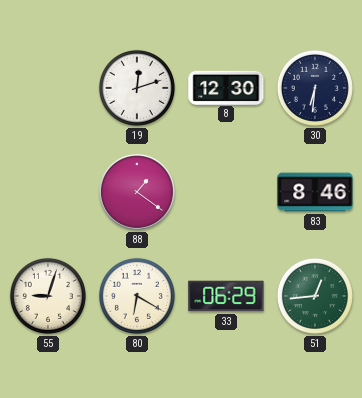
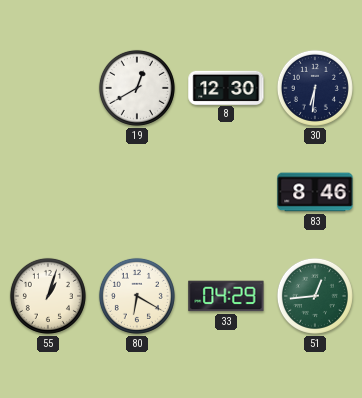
19: 12:12 -> 12:40 (137, 88)
88: 1:21 -> none (137, 192)
55: 9:03 -> 1:03 (48, 296)
33: 06:29 -> 04:29 (226, 296)
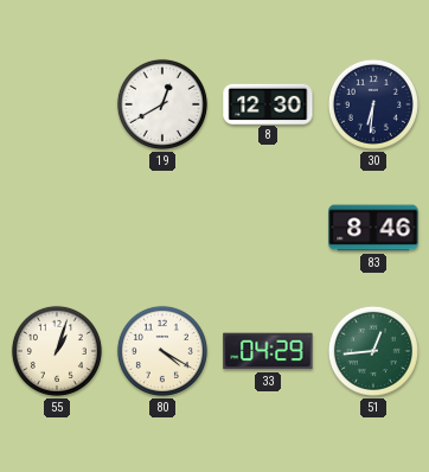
80: 6:20 -> 4:20 (162, 351)
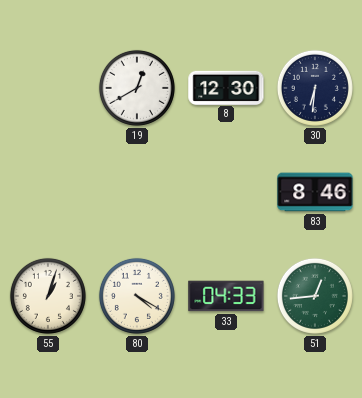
33: 04:29 -> 04:33 (226, 296)
